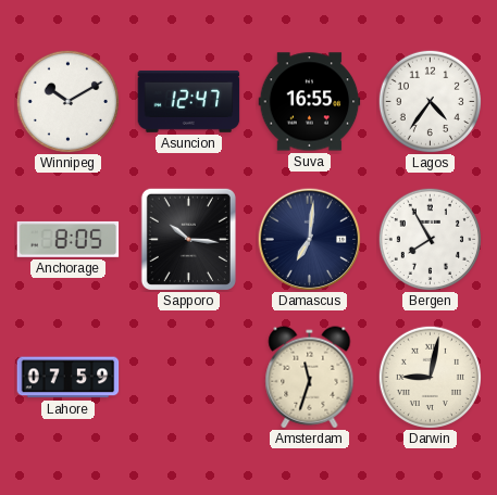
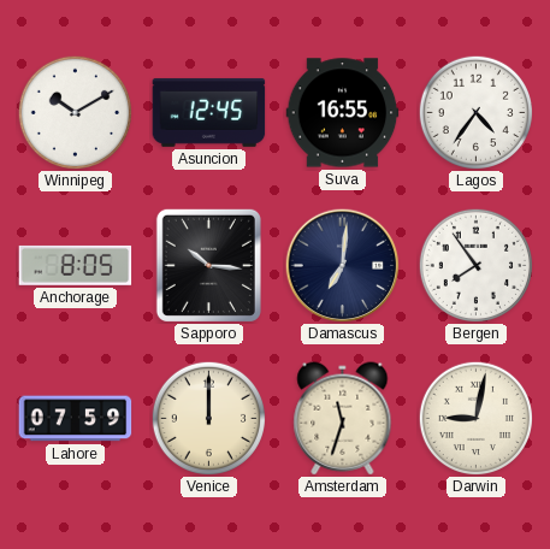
Asuncion: 12:47 -> 12:45 (209, 112)
Bergen: 7:55 -> 7:54 (475, 265)
Venice: none -> 12:00 (208, 418)
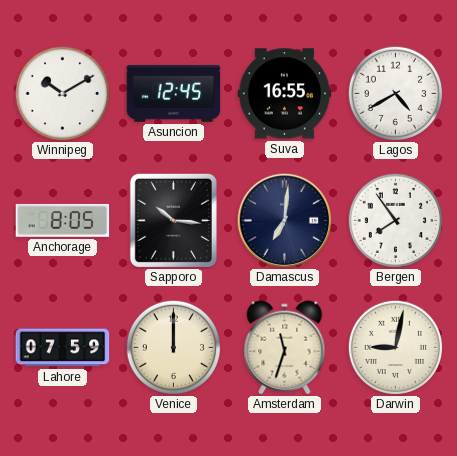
Lagos: 4:36 -> 4:40 (395, 93)
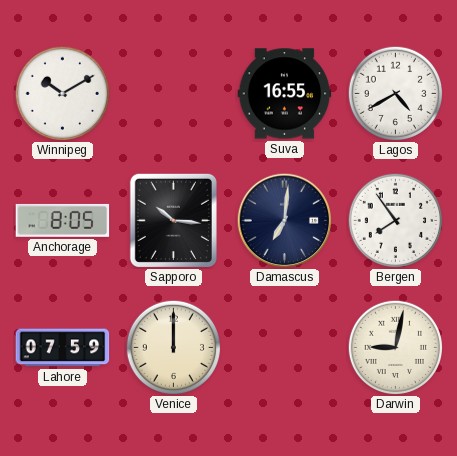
Asuncion: 12:45 -> none (174, 93)
Amsterdam: 11:33 -> none (285, 348)
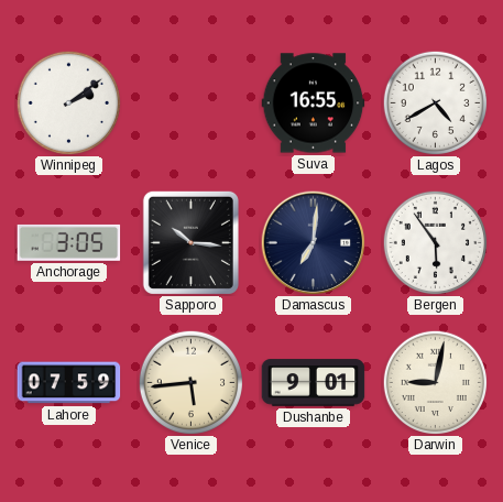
Winnipeg: 10:10 -> 2:09 (68, 102)
Anchorage: 8:05 -> 3:05 (69, 242)
Bergen: 7:54 -> 5:54 (435, 242)
Venice: 12:00 -> 5:44 (190, 382)
Dushanbe: none -> 9:01 (314, 383)
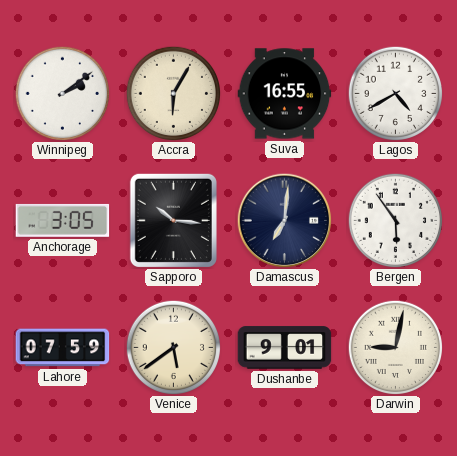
Accra: none -> 6:05 (173, 93)
Venice: 5:44 -> 5:39 (173, 347)
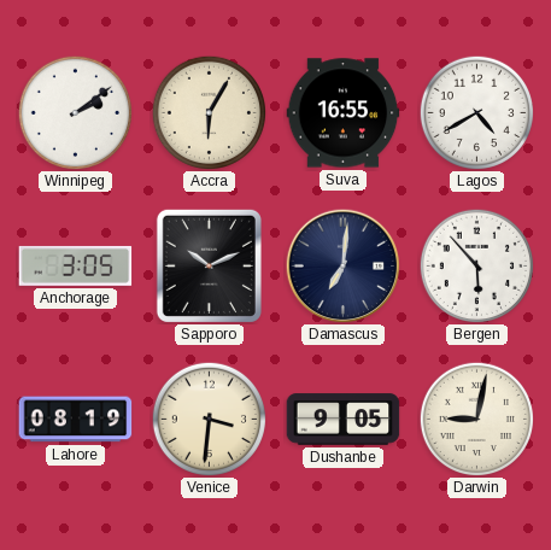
Sapporo: 10:16 -> 10:11 (209, 265)
Bergen: 5:54 -> 5:53 (476, 265)
Lahore: 07:59 -> 08:19 (76, 420)
Venice: 5:39 -> 3:31 (209, 419)
Dushanbe: 9:01 -> 9:05 (344, 420)
